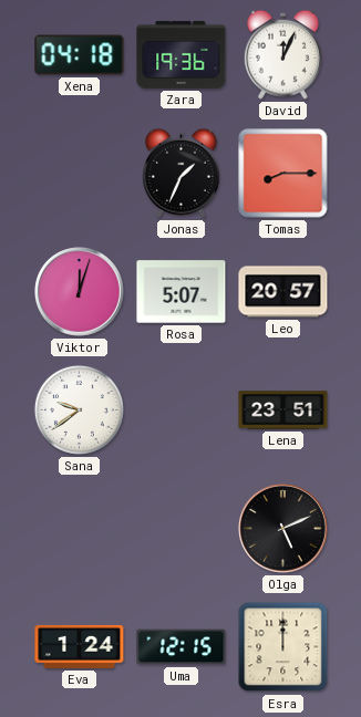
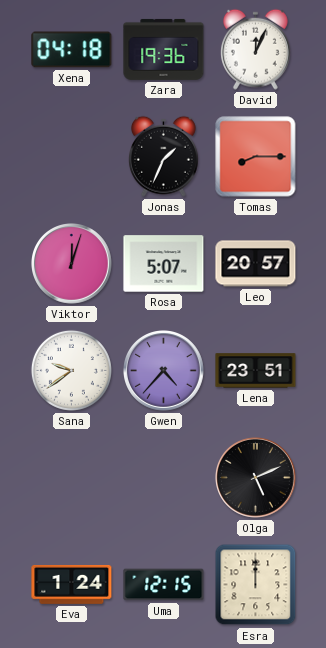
Gwen: none -> 4:37 (164, 371)
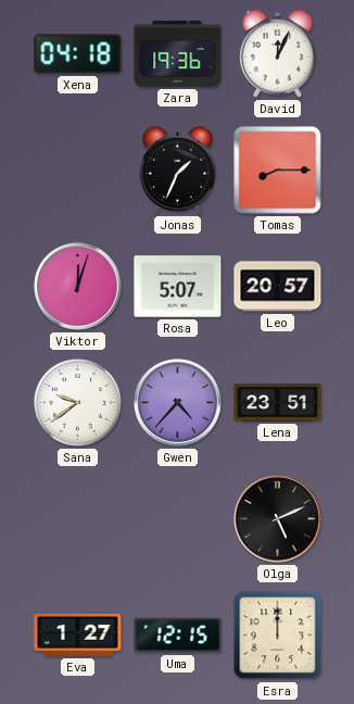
Eva: 1:24 -> 1:27 (78, 634)
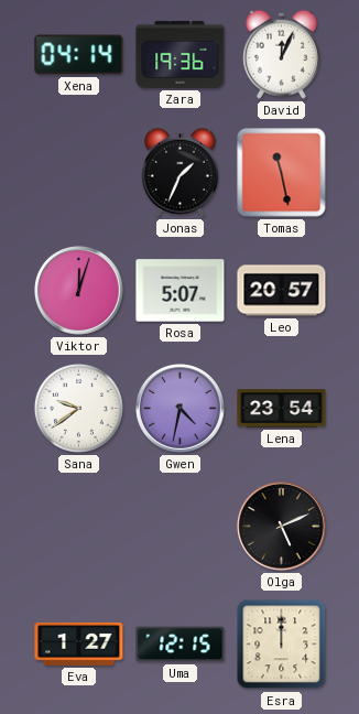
Xena: 04:18 -> 04:14 (79, 55)
Tomas: 8:15 -> 11:28 (282, 173)
Gwen: 4:37 -> 4:32 (181, 409)
Lena: 23:51 -> 23:54 (282, 409)
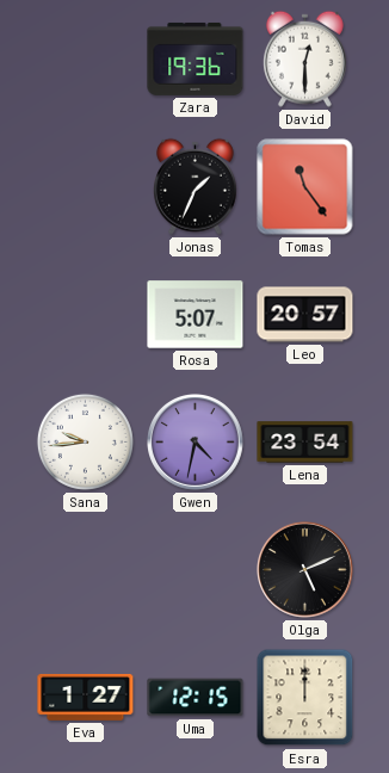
Xena: 04:14 -> none (79, 55)
David: 12:04 -> 12:30 (304, 58)
Tomas: 11:28 -> 11:24 (305, 187)
Viktor: 12:03 -> none (79, 291)
Sana: 9:39 -> 9:44 (85, 441)
